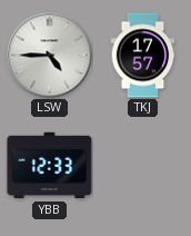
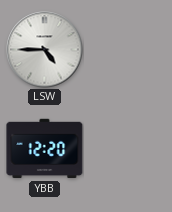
TKJ: 17:57 -> none (143, 56)
YBB: 12:33 -> 12:20 (45, 149)
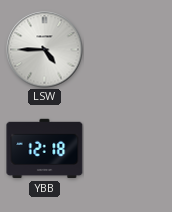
YBB: 12:20 -> 12:18 (45, 149)
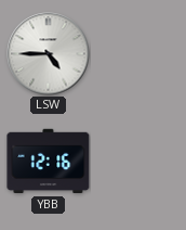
YBB: 12:18 -> 12:16 (49, 162)
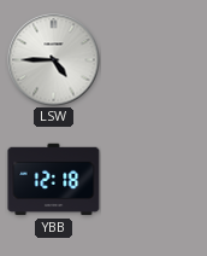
YBB: 12:16 -> 12:18 (54, 180)
